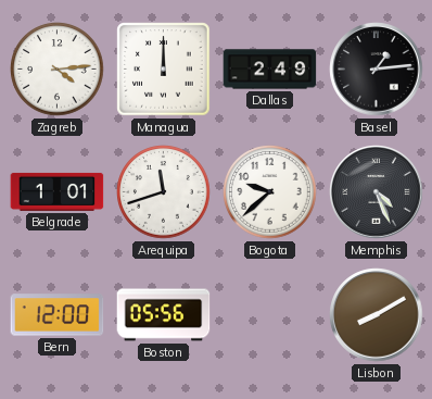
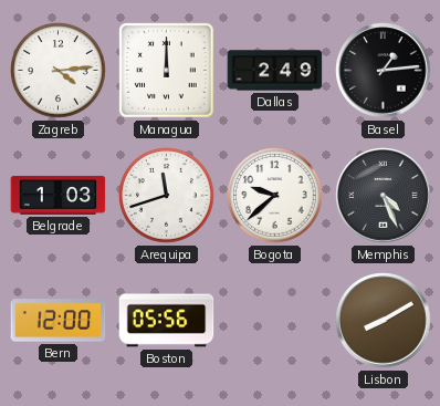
Belgrade: 1:01 -> 1:03 (59, 195)
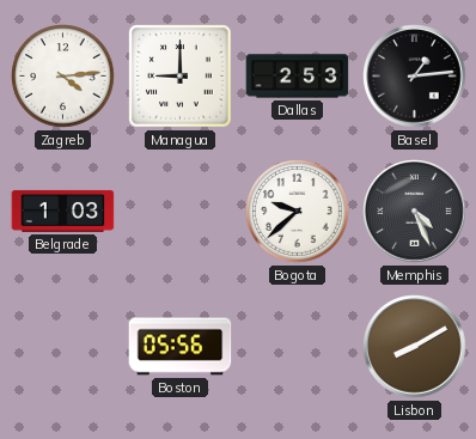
Managua: 12:00 -> 9:00 (181, 77)
Dallas: 2:49 -> 2:53 (298, 77)
Arequipa: 11:42 -> none (167, 196)
Bern: 12:00 -> none (59, 321)
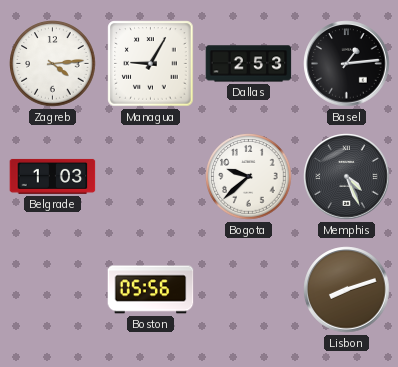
Managua: 9:00 -> 9:05 (151, 64)
Lisbon: 8:10 -> 8:12 (347, 290)
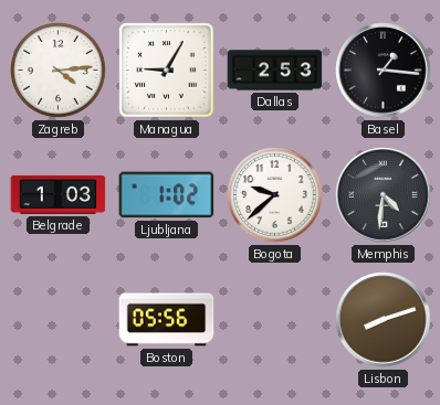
Basel: 1:14 -> 1:16 (384, 71)
Ljubljana: none -> 1:02 (167, 195)
Memphis: 4:26 -> 4:31 (384, 195)
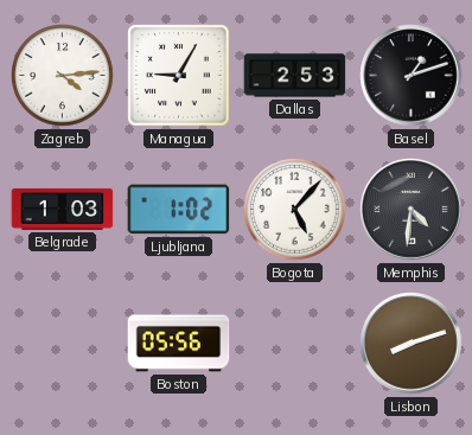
Basel: 1:16 -> 1:12 (412, 76)
Bogota: 9:38 -> 5:07 (295, 210)
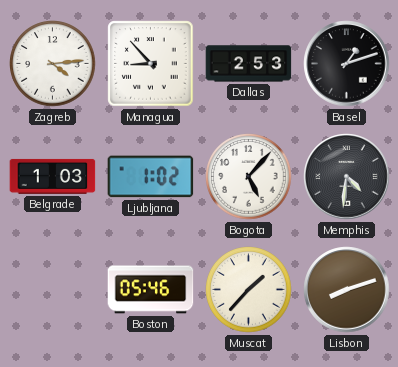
Managua: 9:05 -> 8:53 (151, 64)
Boston: 05:56 -> 05:46 (151, 290)
Muscat: none -> 1:37 (249, 290)
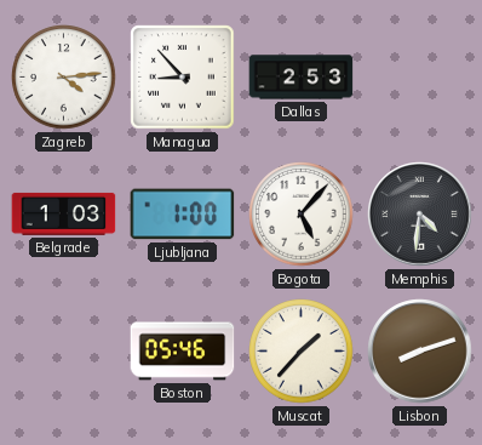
Basel: 1:12 -> none (347, 64)
Ljubljana: 1:02 -> 1:00 (183, 215)
